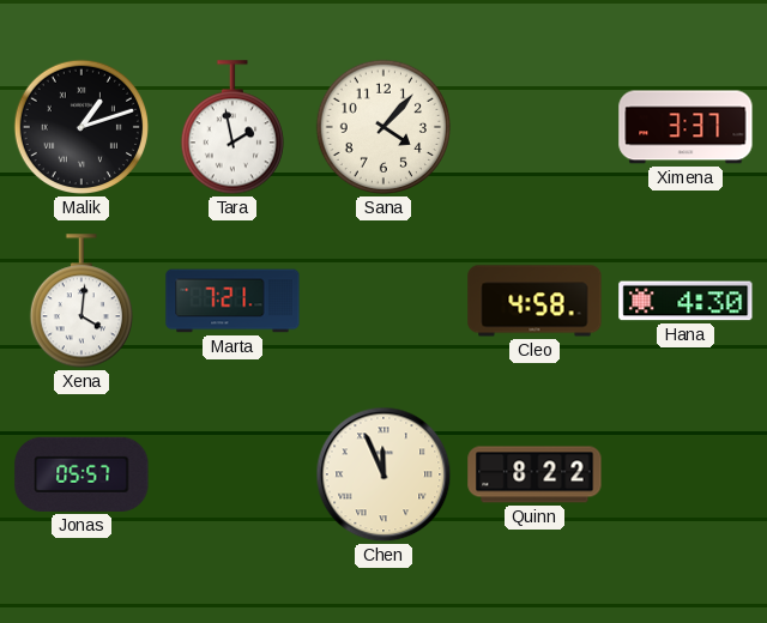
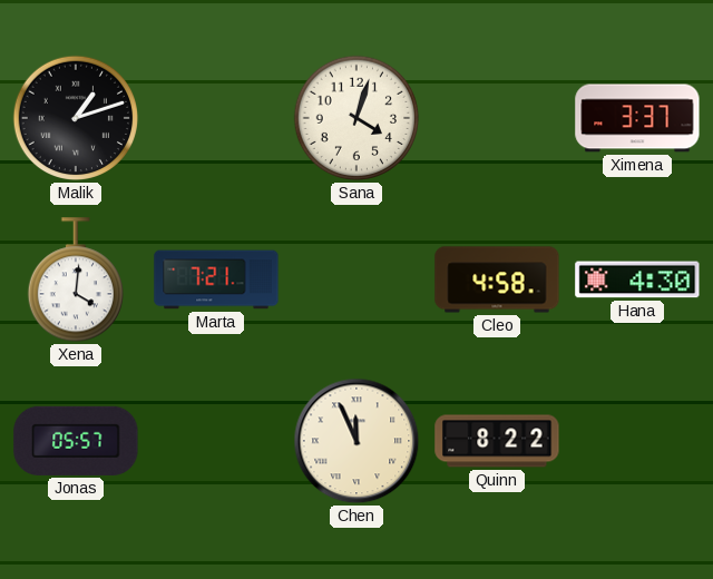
Tara: 1:58 -> none (231, 128)
Sana: 4:07 -> 4:03 (356, 118)
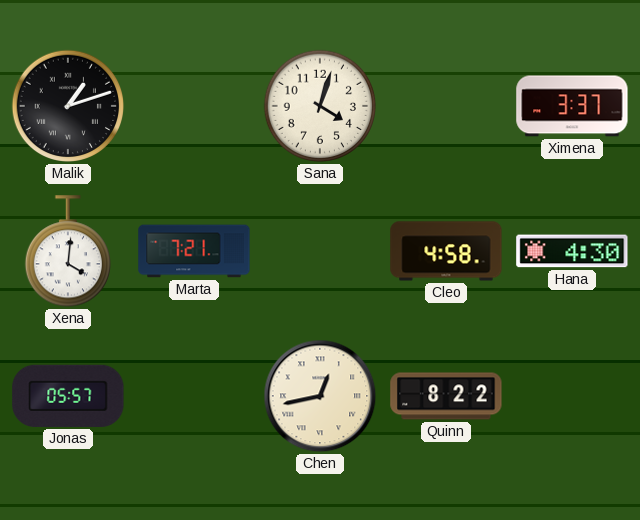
Chen: 11:56 -> 12:43 (320, 396)
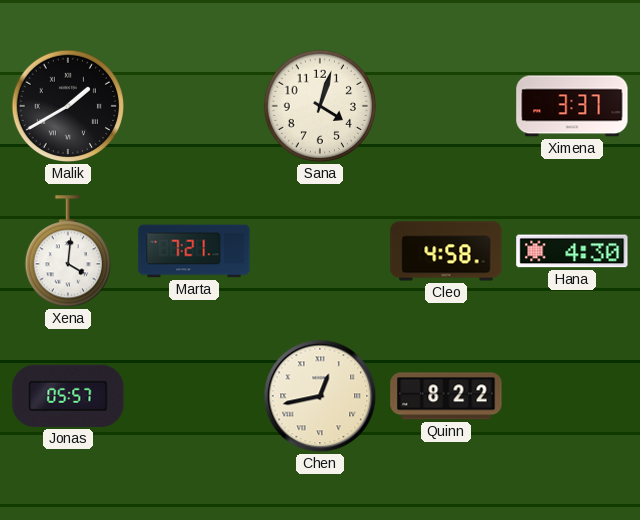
Malik: 1:12 -> 1:40 (68, 106)
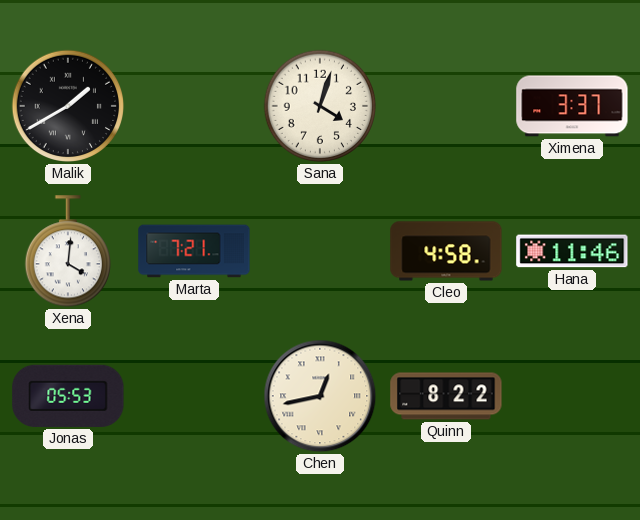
Hana: 4:30 -> 11:46 (572, 251)
Jonas: 05:57 -> 05:53 (68, 396)
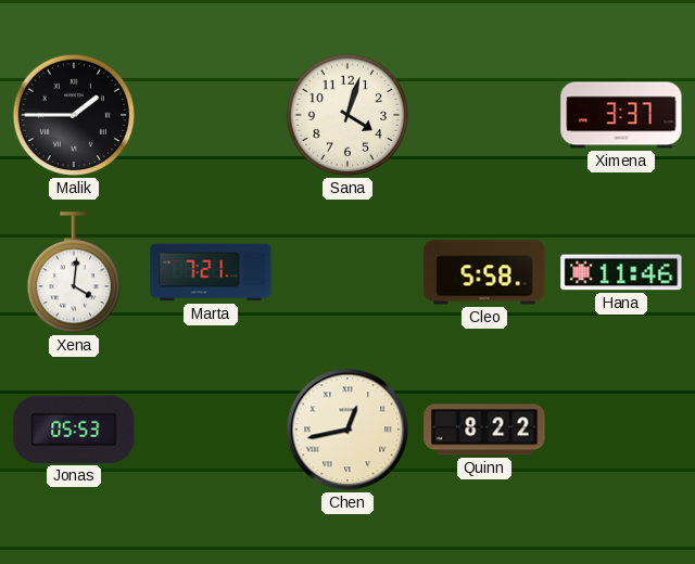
Malik: 1:40 -> 1:45 (74, 115)
Cleo: 4:58 -> 5:58 (484, 272)
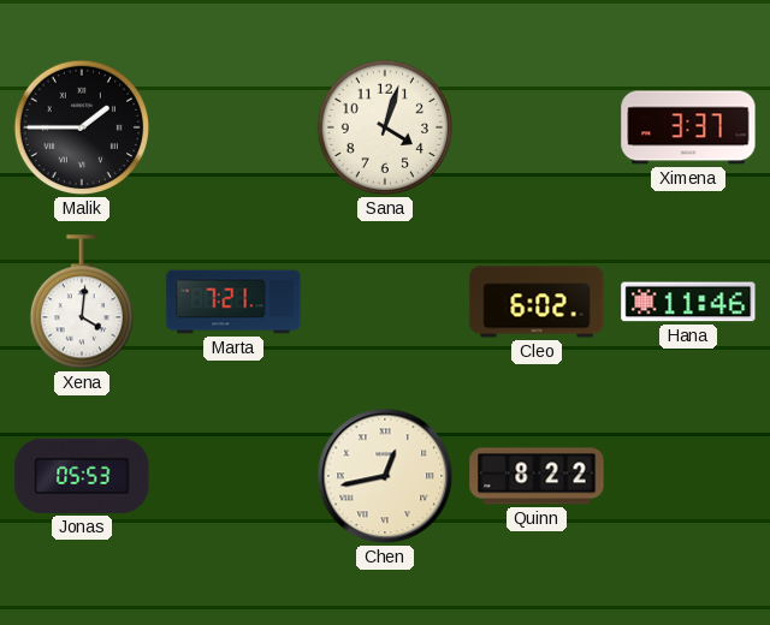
Cleo: 5:58 -> 6:02 (537, 302)
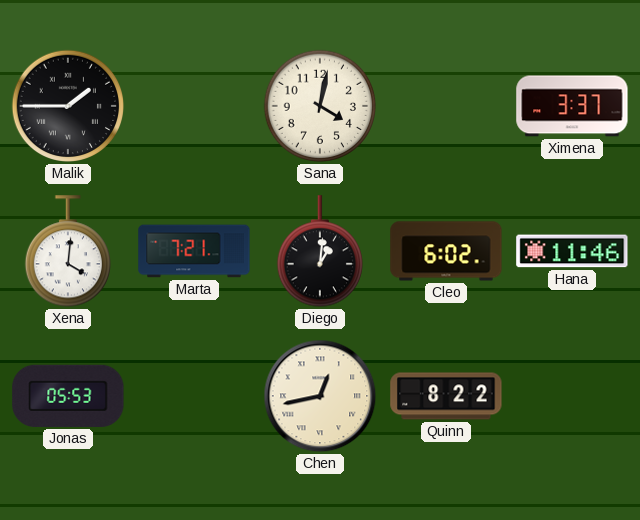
Sana: 4:03 -> 4:02 (320, 106)
Diego: none -> 1:01 (319, 252)
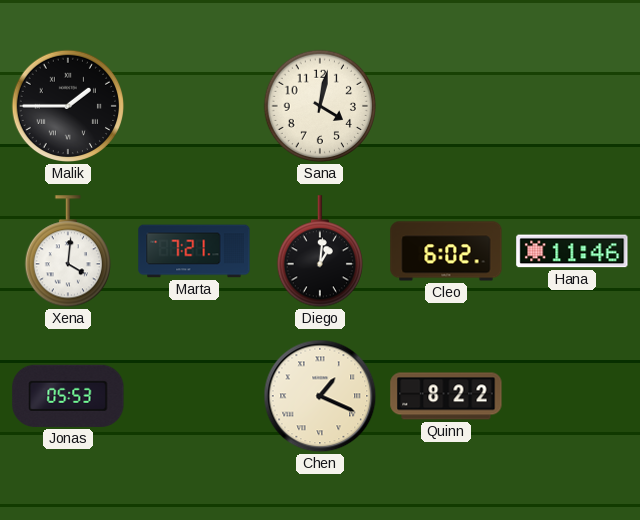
Ximena: 3:37 -> none (572, 106)
Chen: 12:43 -> 1:19 (320, 396)
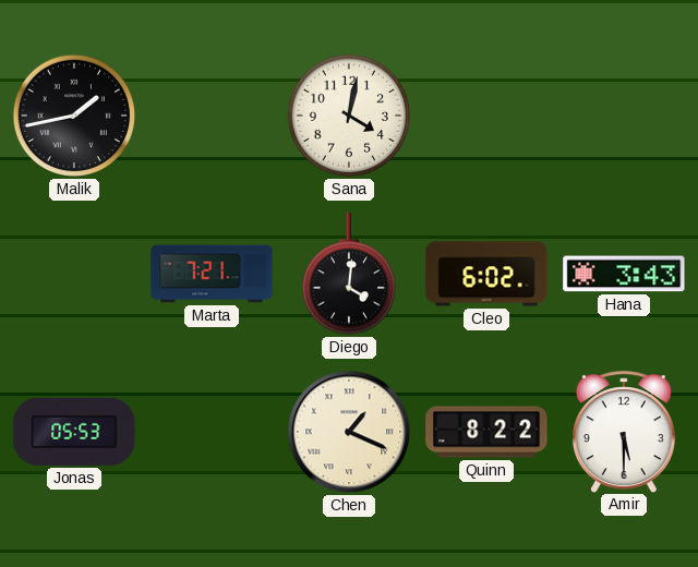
Malik: 1:45 -> 1:43 (74, 116)
Xena: 4:01 -> none (67, 252)
Diego: 1:01 -> 4:01 (348, 275)
Hana: 11:46 -> 3:43 (624, 274)
Amir: none -> 5:30 (624, 432)
